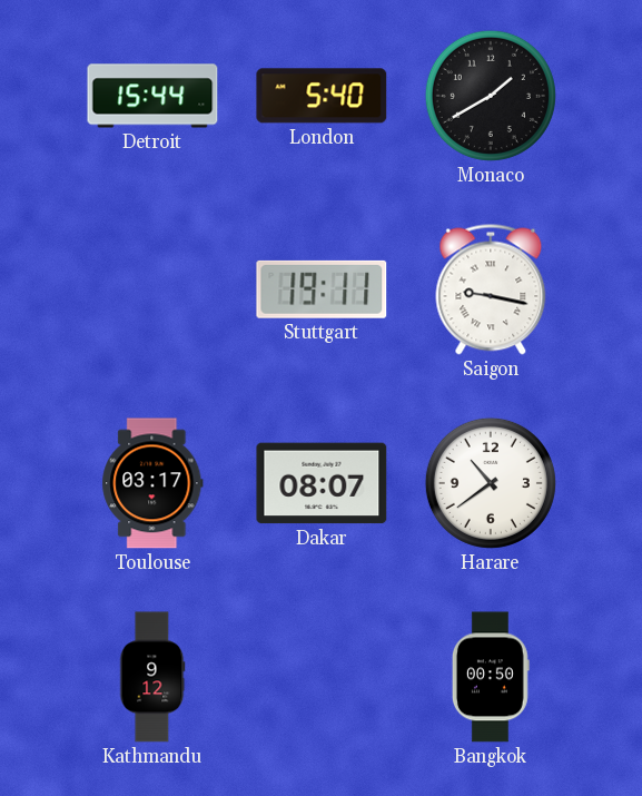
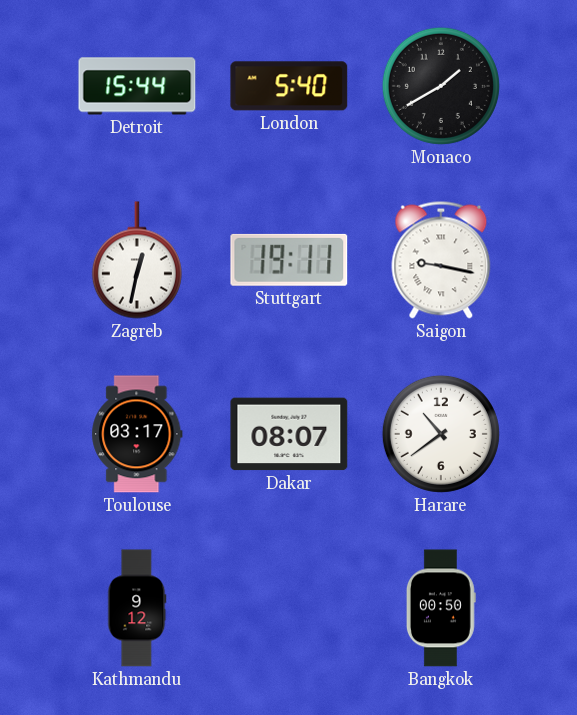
Zagreb: none -> 12:32 (137, 260)
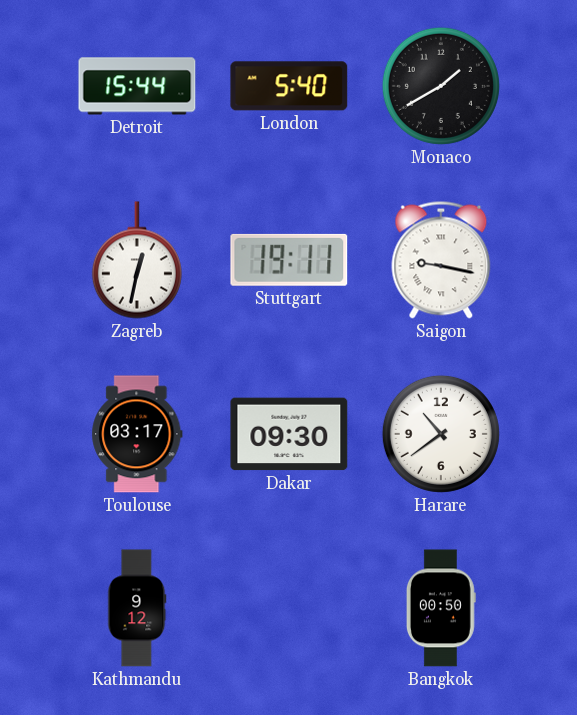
Dakar: 08:07 -> 09:30 (289, 434)
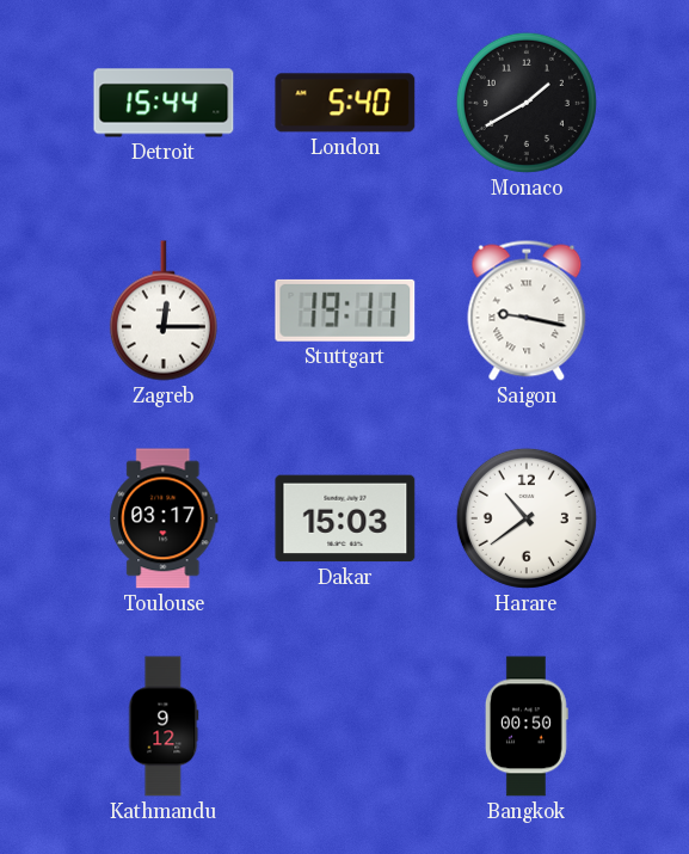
Zagreb: 12:32 -> 12:15 (164, 311)
Dakar: 09:30 -> 15:03 (345, 518)
